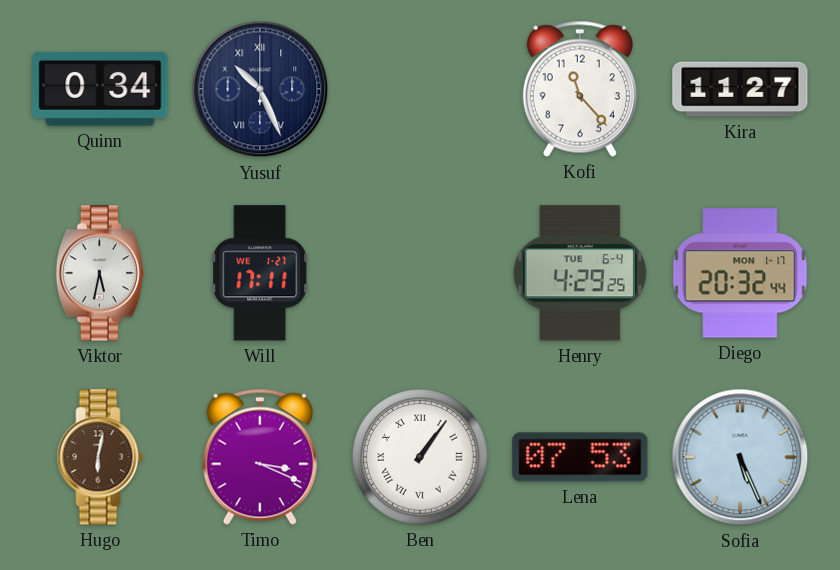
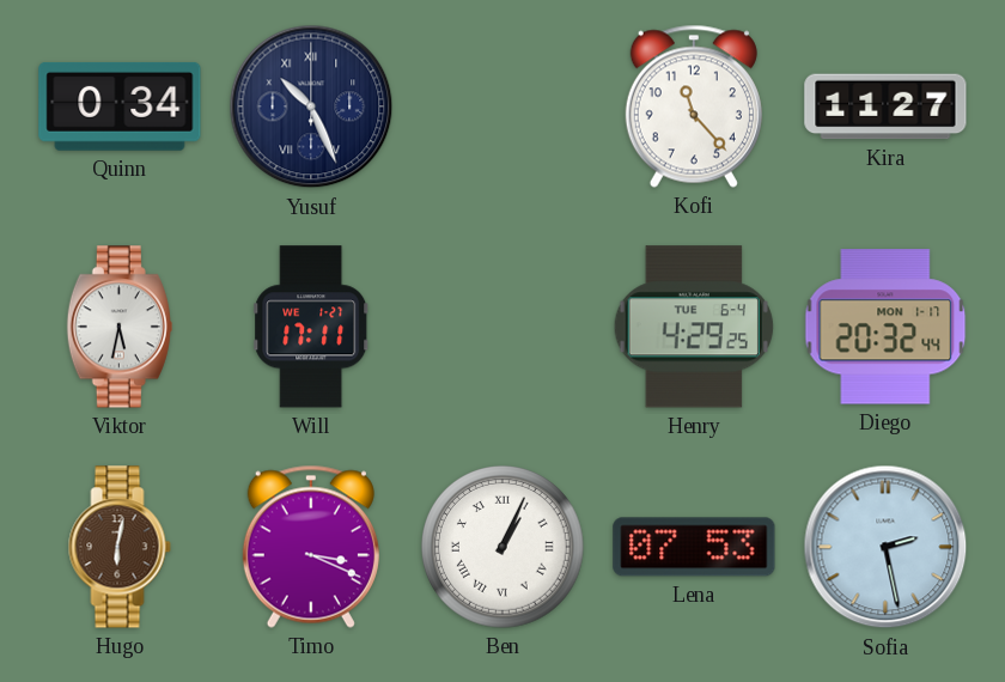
Ben: 1:06 -> 1:04 (504, 548)
Sofia: 5:26 -> 2:28 (885, 547)
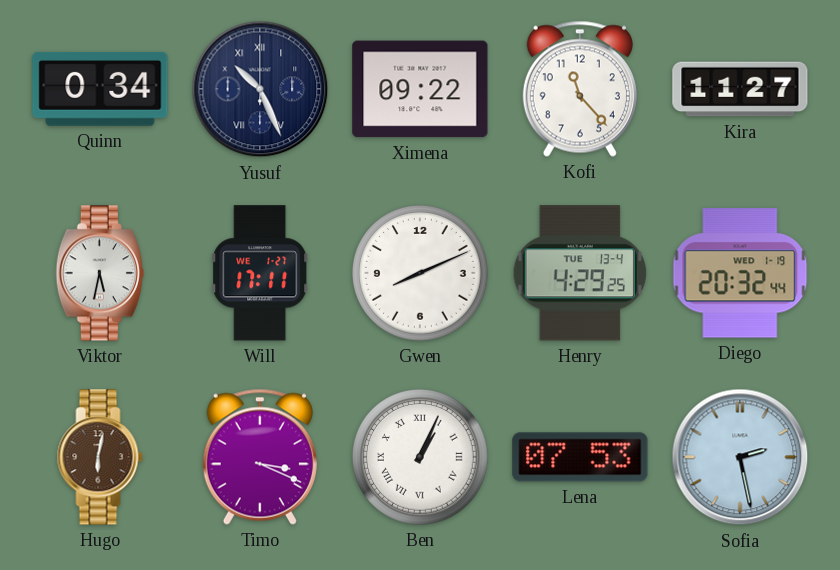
Ximena: none -> 09:22 (420, 89)
Gwen: none -> 8:11 (421, 274)
Henry date: TUE 6-4 -> TUE 13-4 (580, 273)
Diego date: MON 1-17 -> WED 1-19 (740, 273)
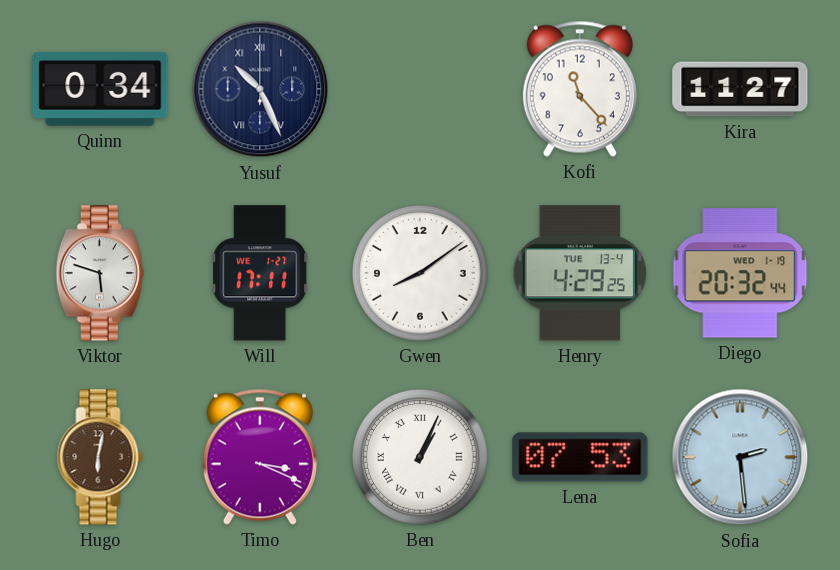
Ximena: 09:22 -> none (420, 89)
Viktor: 5:32 -> 5:48 (100, 273)
Gwen: 8:11 -> 8:09 (421, 274)
Sofia: 2:28 -> 2:29 (740, 457)
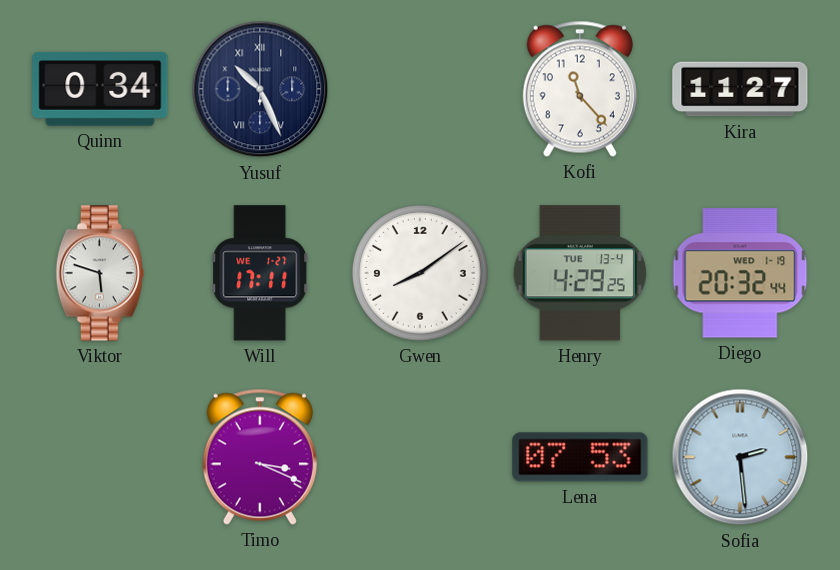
Hugo: 6:02 -> none (100, 457)
Ben: 1:04 -> none (421, 458)
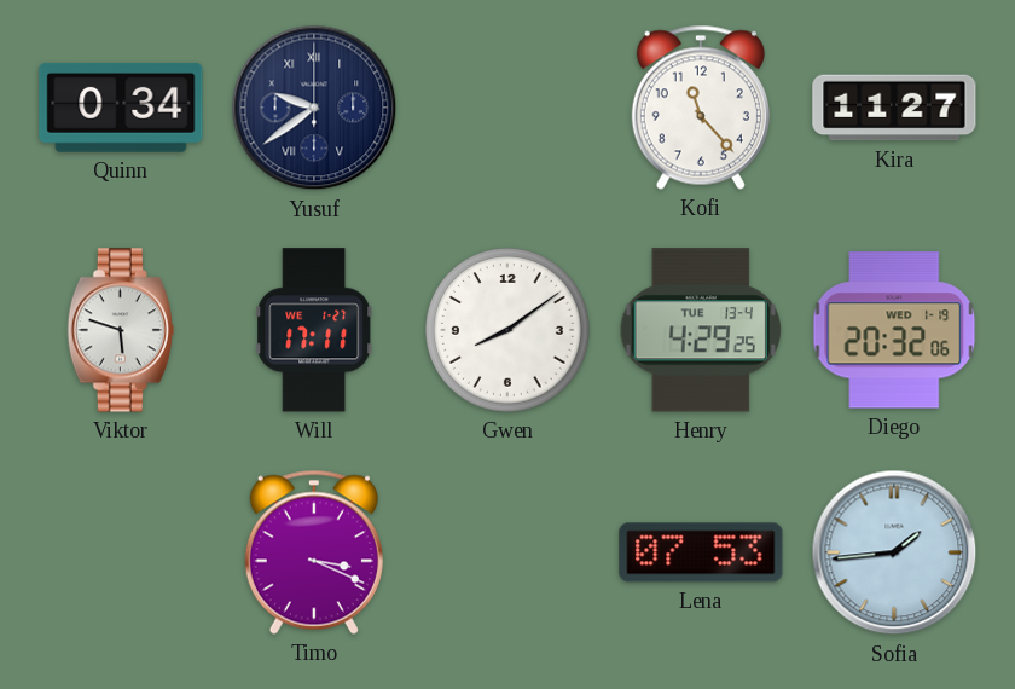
Yusuf: 10:26 -> 9:39 (314, 108)
Diego: 20:32:44 -> 20:32:06 (894, 330)
Sofia: 2:29 -> 1:44 (894, 552)
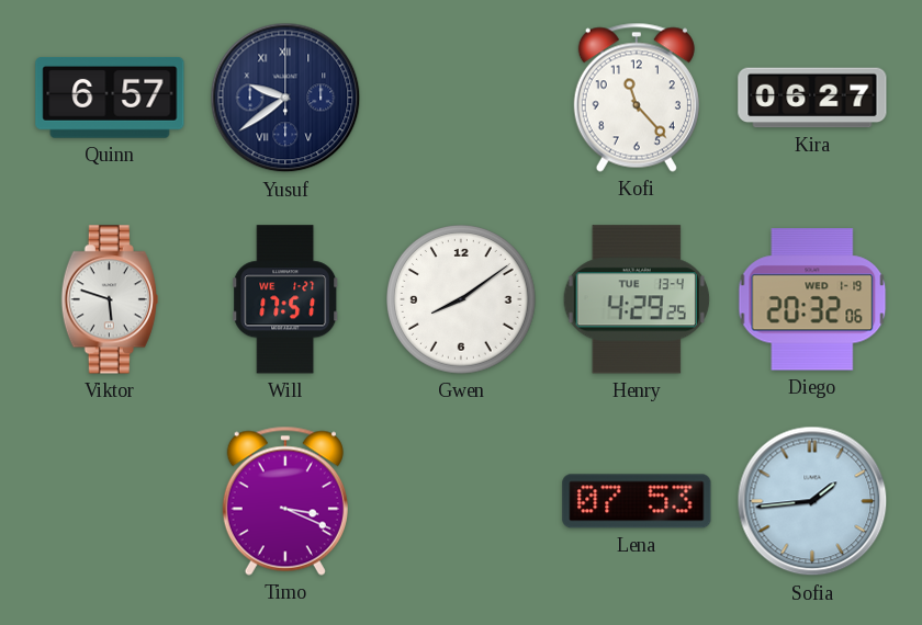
Quinn: 0:34 -> 6:57 (110, 98)
Kira: 11:27 -> 06:27 (812, 98)
Will: 17:11 -> 17:51 (286, 299)
